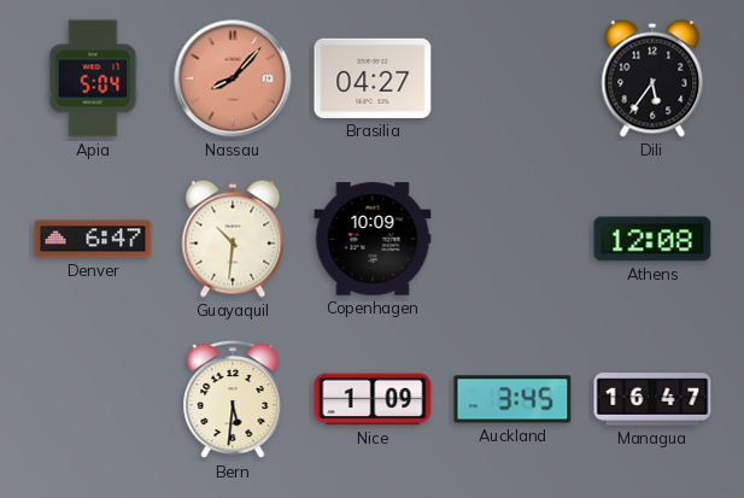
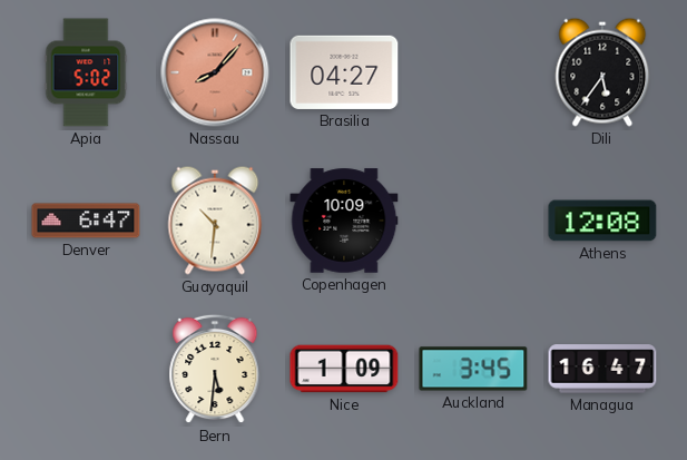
Apia: 5:04 -> 5:02 (86, 72)
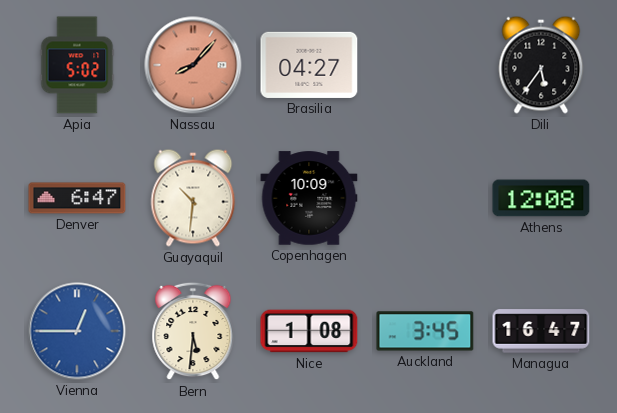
Vienna: none -> 12:45 (77, 331)
Nice: 1:09 -> 1:08 (309, 331)
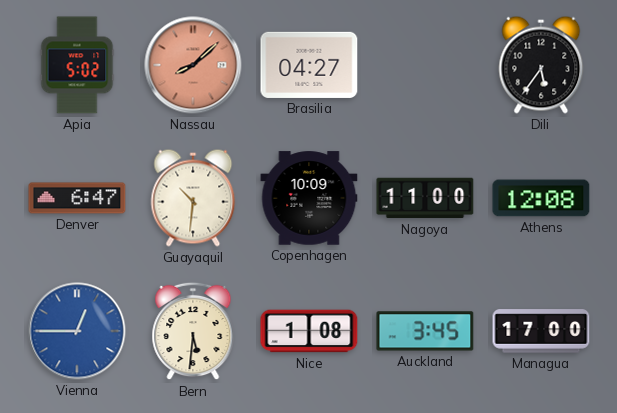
Nassau: 8:07 -> 8:08 (193, 65)
Nagoya: none -> 11:00 (425, 198)
Managua: 16:47 -> 17:00 (541, 331)
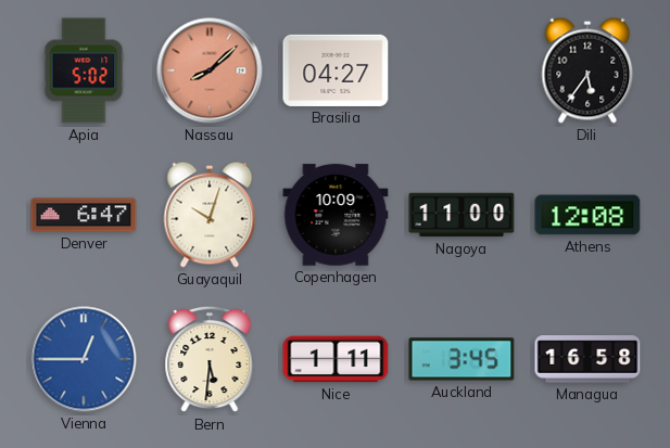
Guayaquil: 10:31 -> 10:03 (210, 215)
Nice: 1:08 -> 1:11 (336, 359)
Managua: 17:00 -> 16:58 (587, 359)
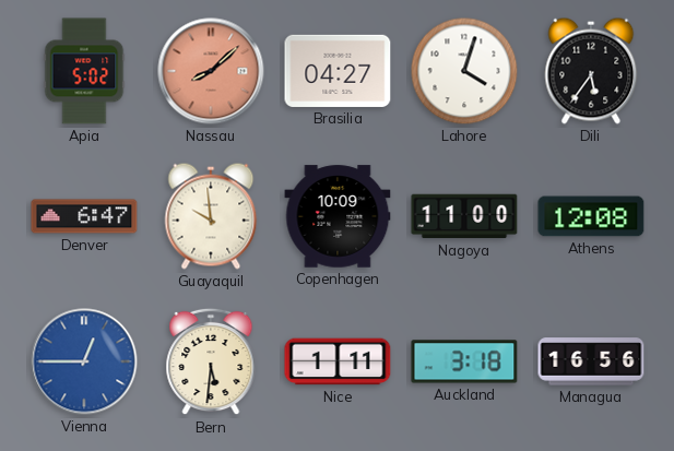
Lahore: none -> 4:03 (464, 71)
Guayaquil: 10:03 -> 9:59 (211, 216)
Auckland: 3:45 -> 3:18 (464, 361)
Managua: 16:58 -> 16:56 (591, 361)
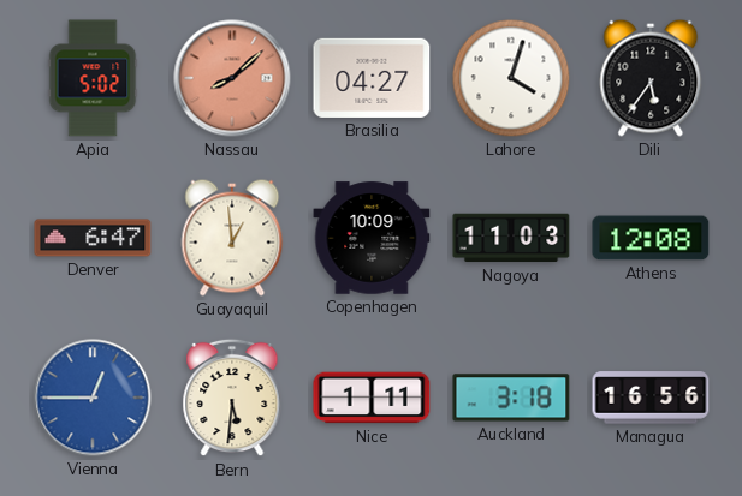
Guayaquil: 9:59 -> 12:59 (232, 238)
Nagoya: 11:00 -> 11:03 (511, 238)
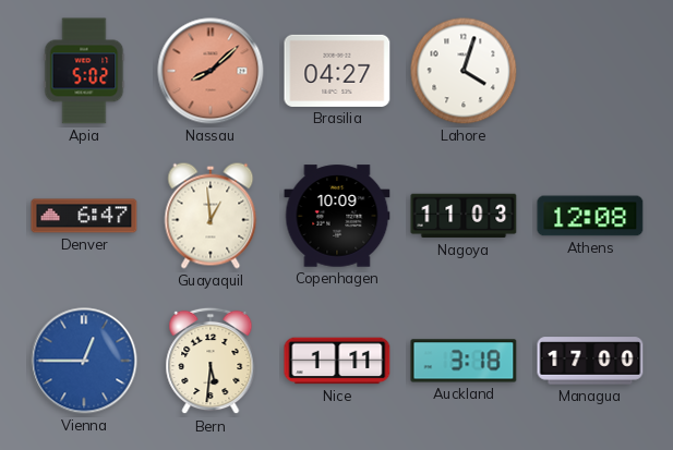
Dili: 5:36 -> none (651, 78)
Managua: 16:56 -> 17:00 (590, 361)
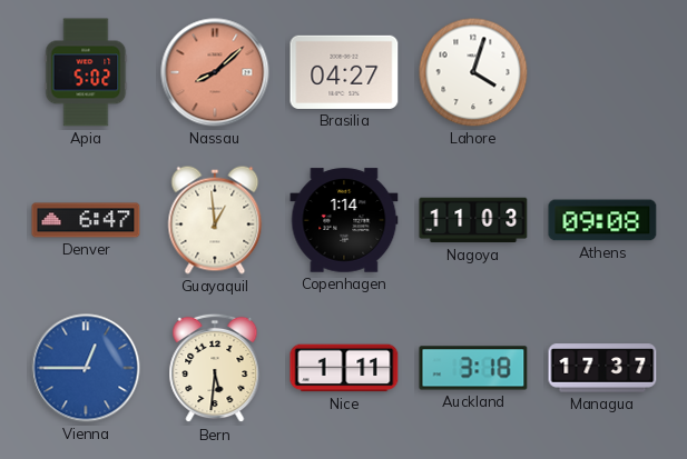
Copenhagen: 10:09 -> 1:14 (344, 220)
Athens: 12:08 -> 09:08 (602, 220)
Managua: 17:00 -> 17:37 (602, 368)
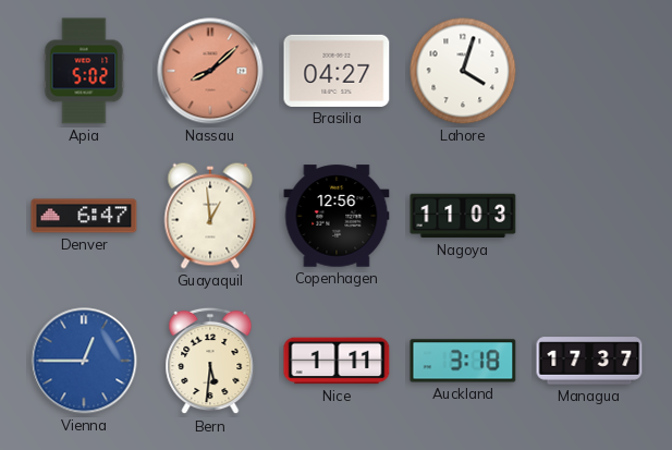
Copenhagen: 1:14 -> 12:56 (337, 216)
Athens: 09:08 -> none (602, 220)
